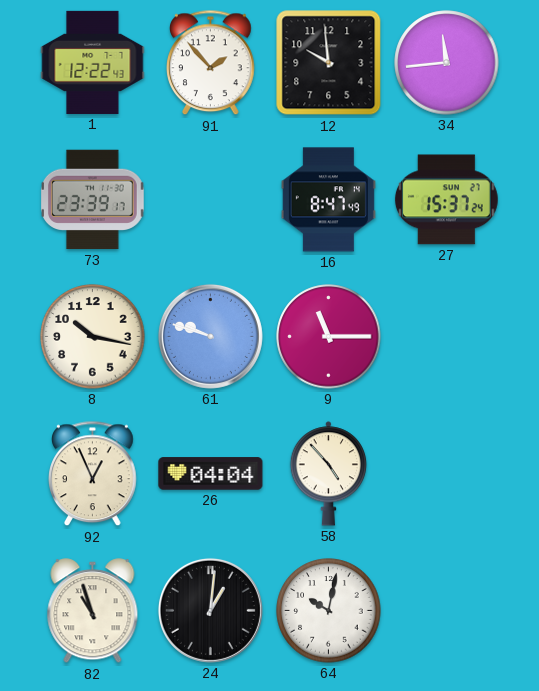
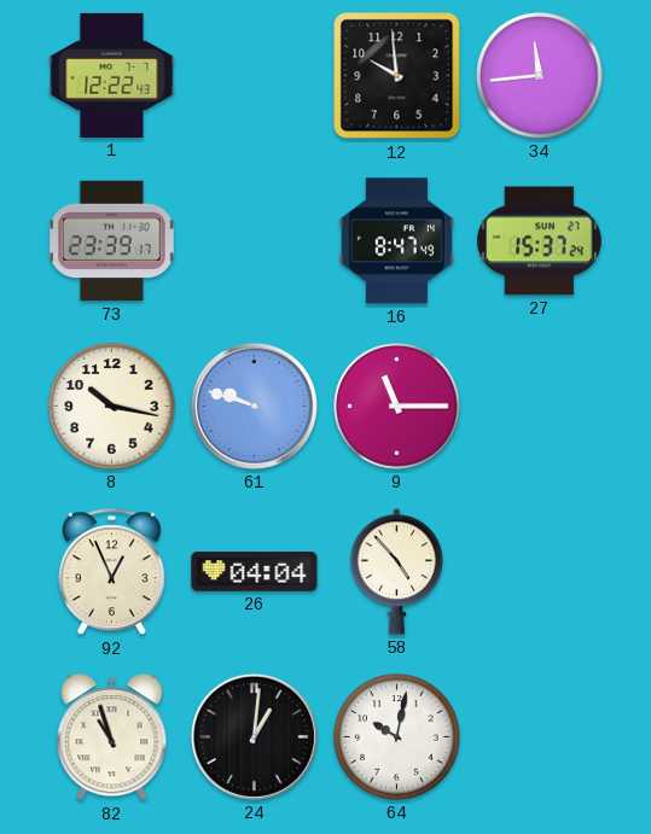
91: 1:53 -> none (211, 63)
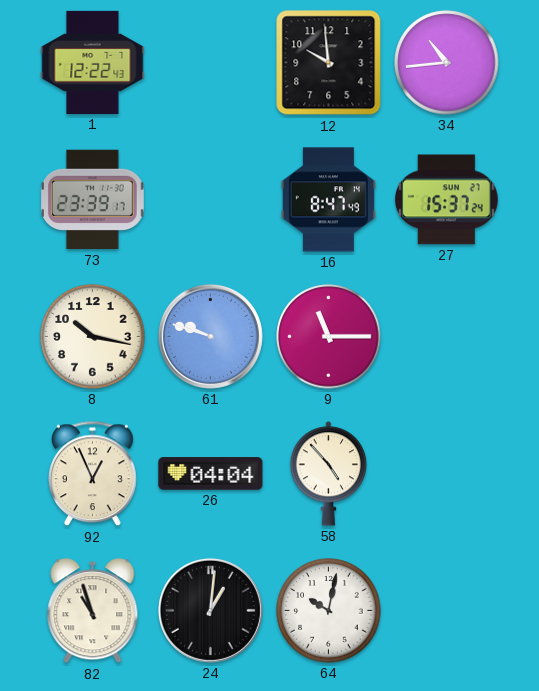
34: 11:44 -> 10:44 (447, 63)
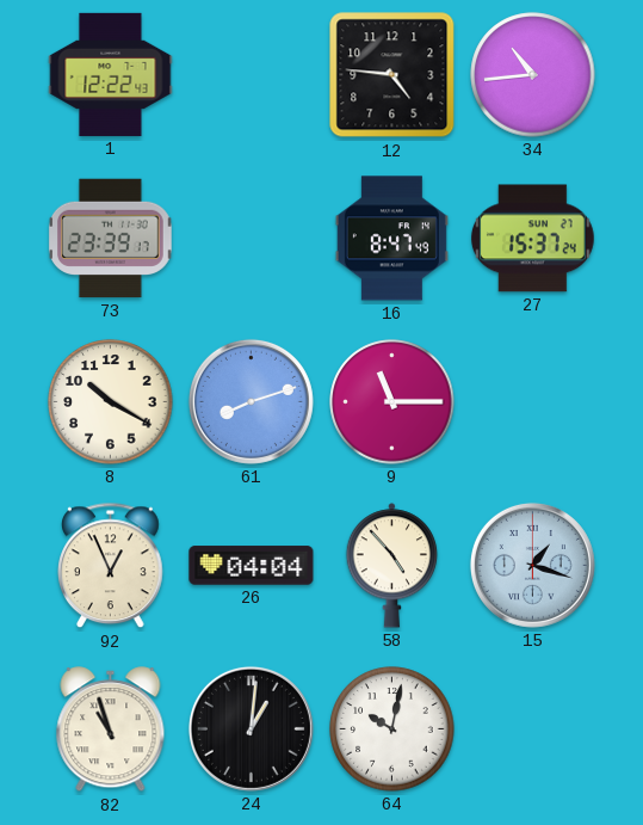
12: 9:59 -> 4:46 (392, 75)
8: 10:17 -> 10:20 (111, 402)
61: 9:48 -> 8:12 (251, 401)
15: none -> 1:18 (532, 565)
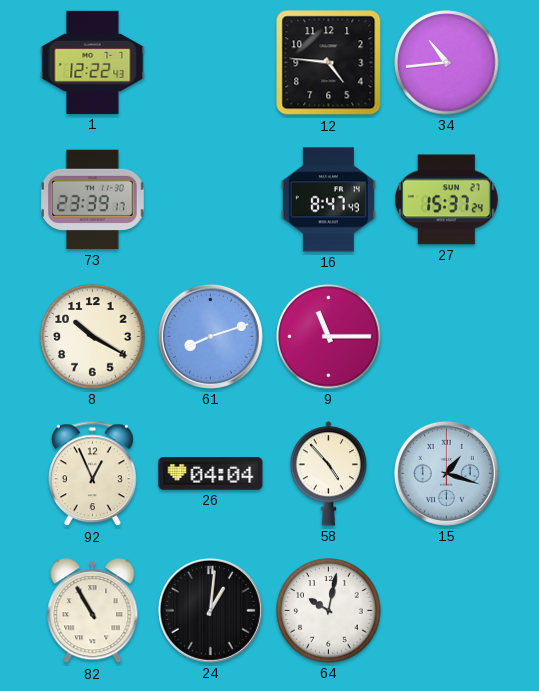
82: 10:57 -> 10:55 (93, 611)
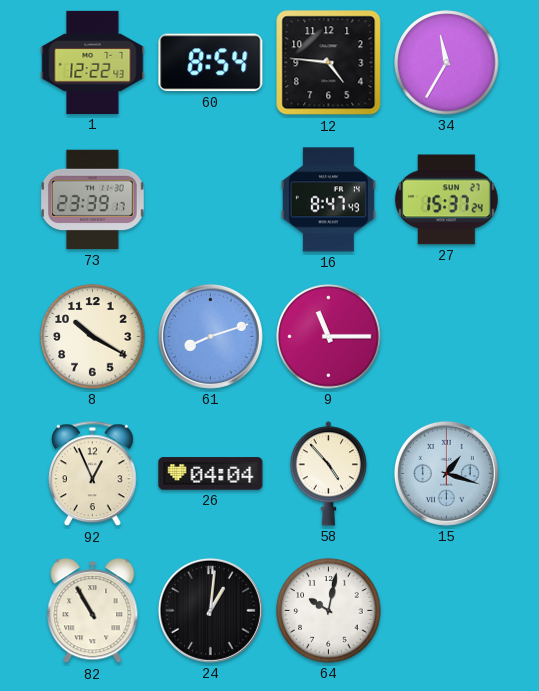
60: none -> 8:54 (211, 63)
34: 10:44 -> 11:35 (447, 63)
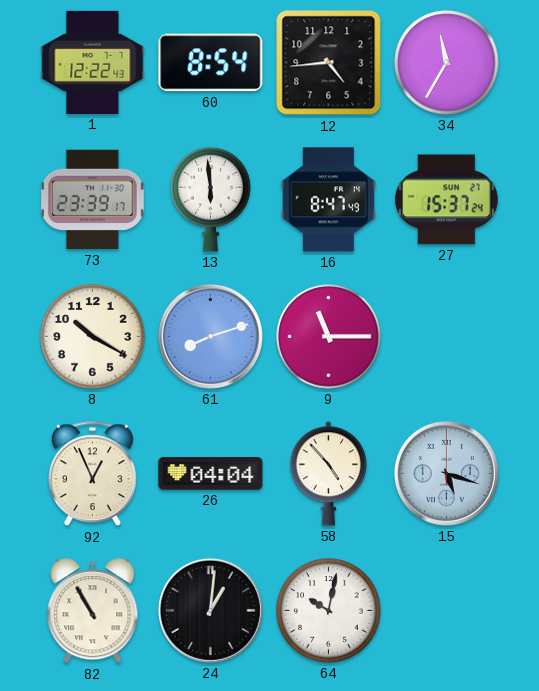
12: 4:46 -> 4:44 (329, 63)
13: none -> 5:59 (211, 199)
15: 1:18 -> 5:18 (446, 473)
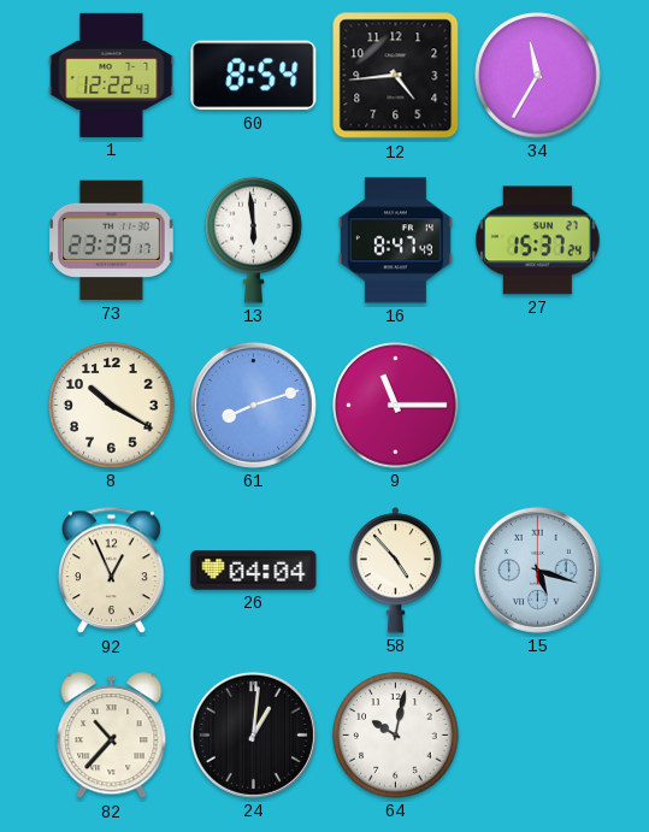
82: 10:55 -> 10:37 (112, 736)
